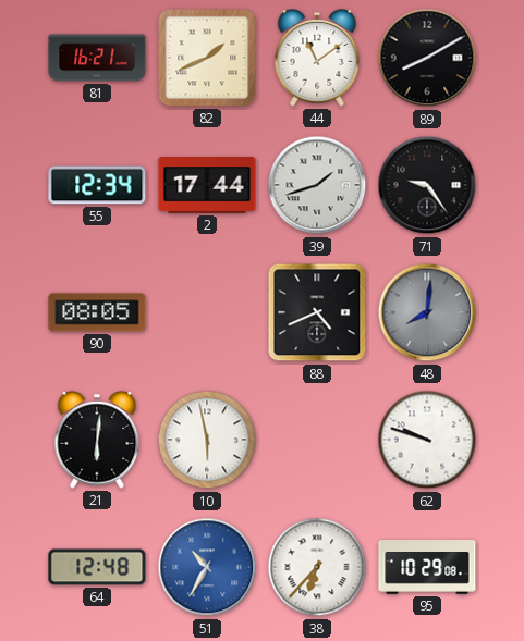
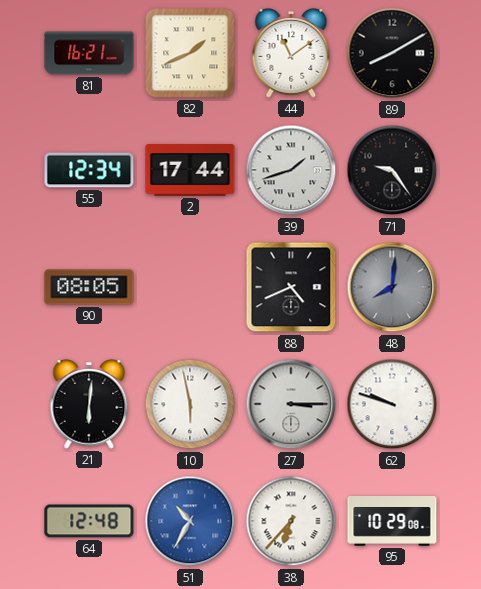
27: none -> 3:15 (291, 404)
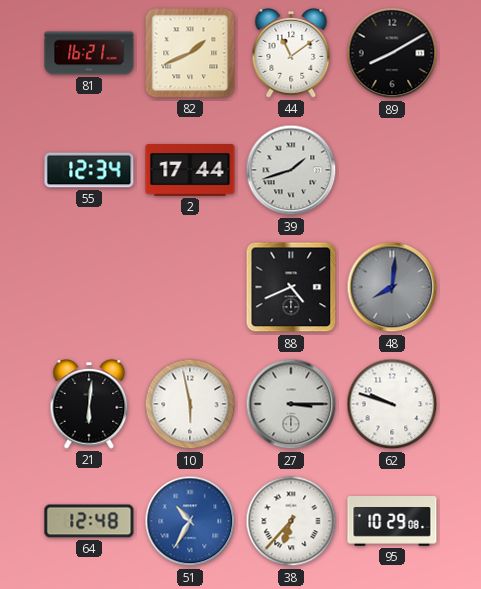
71: 9:24 -> none (392, 170)
90: 08:05 -> none (89, 287)
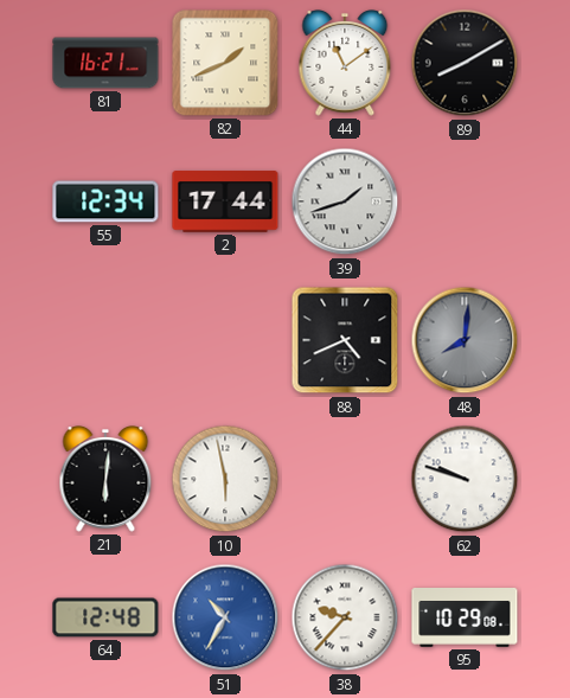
27: 3:15 -> none (291, 404)
38: 6:37 -> 9:37 (345, 617)
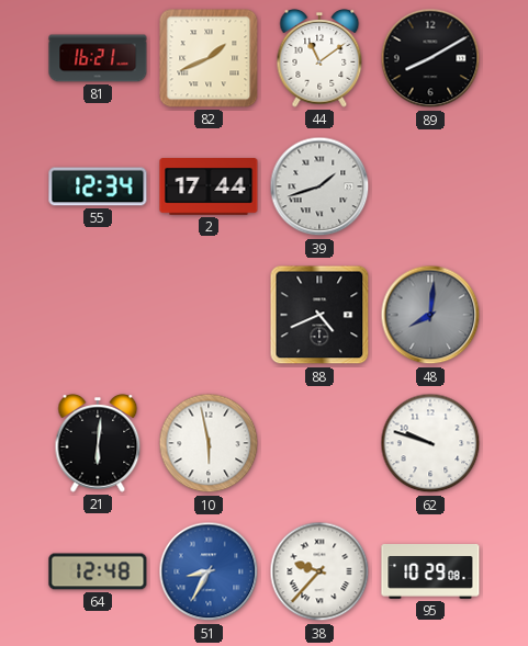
51: 10:35 -> 8:35 (209, 571)
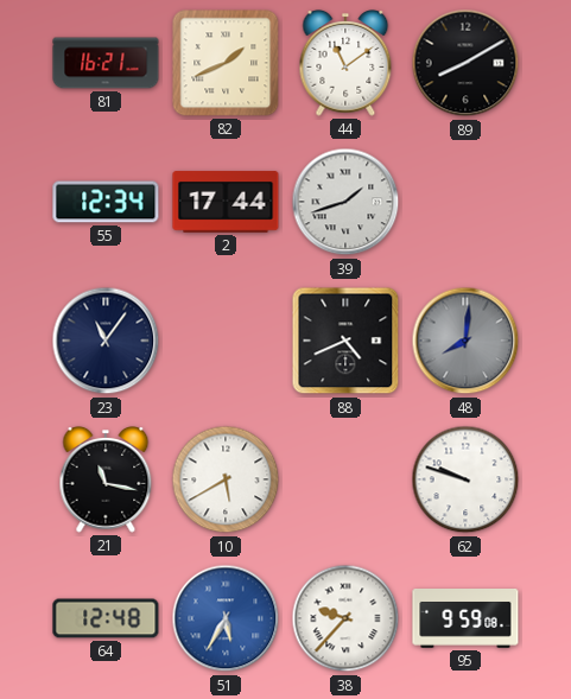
23: none -> 11:06 (106, 341)
21: 6:01 -> 11:17 (106, 481)
10: 5:58 -> 5:40 (226, 479)
51: 8:35 -> 5:35 (226, 618)
95: 10:29 -> 9:59 (465, 619)
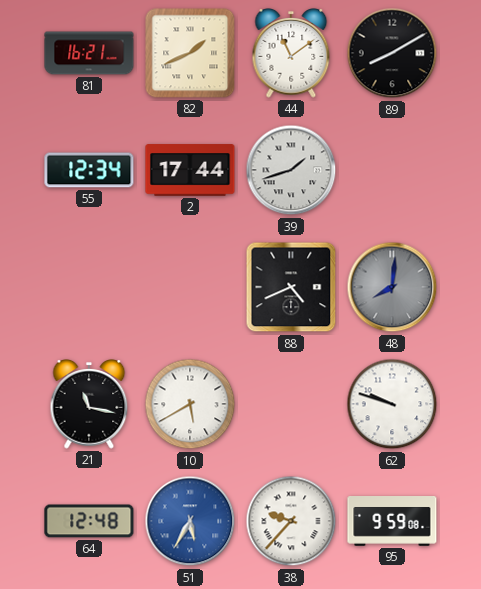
23: 11:06 -> none (106, 341)
